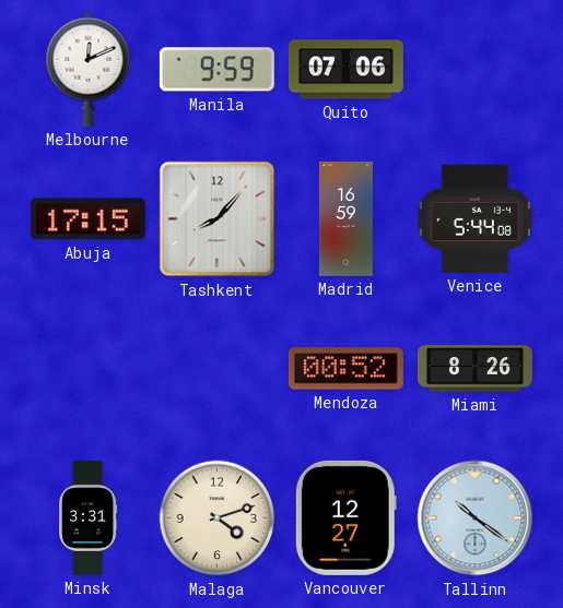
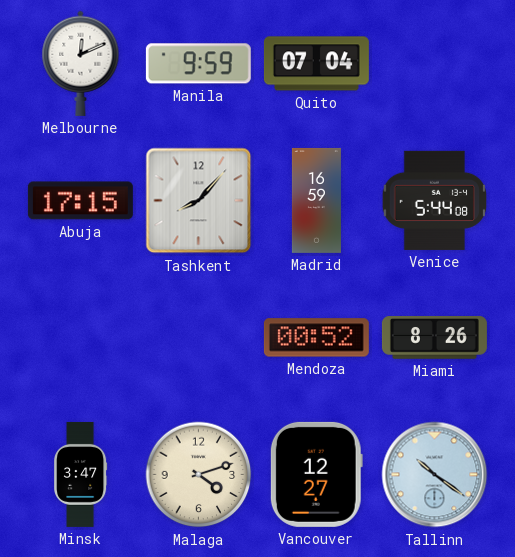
Quito: 07:06 -> 07:04 (316, 64)
Minsk: 3:31 -> 3:47 (81, 474)
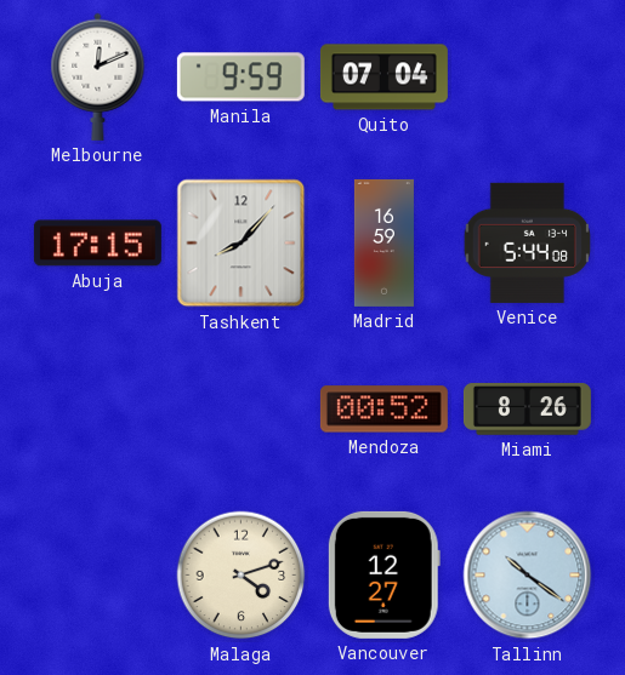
Minsk: 3:47 -> none (81, 474)
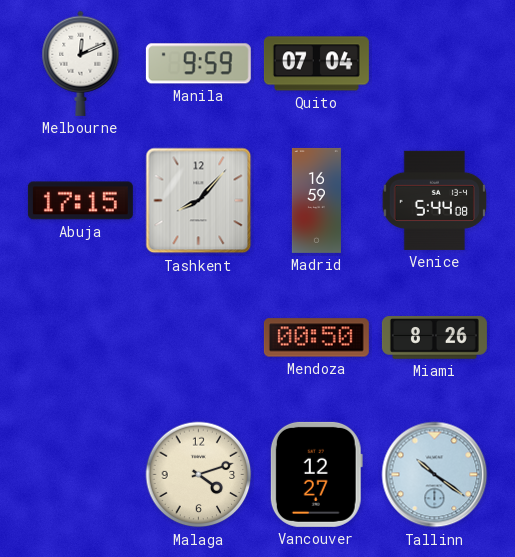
Mendoza: 00:52 -> 00:50 (316, 338)
